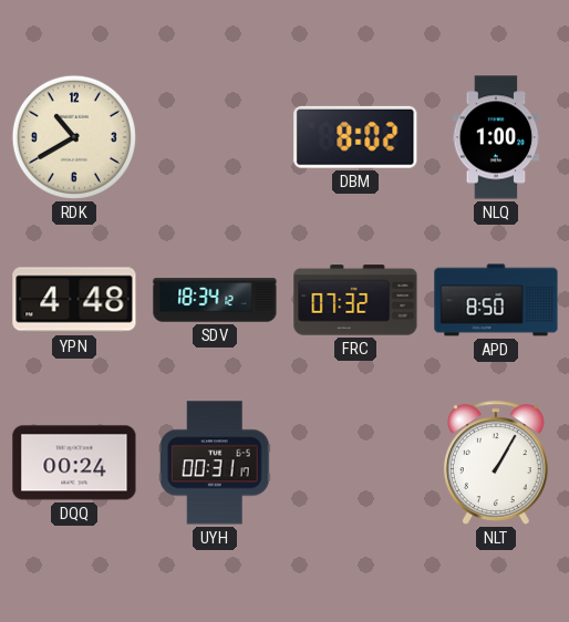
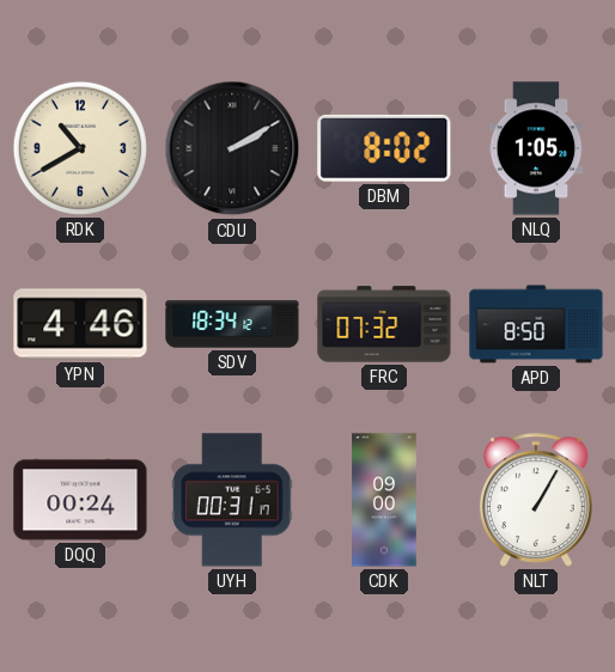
CDU: none -> 2:10 (232, 148)
NLQ: 1:00 -> 1:05 (536, 148)
YPN: 4:48 -> 4:46 (80, 324)
CDK: none -> 09:00 (384, 500)
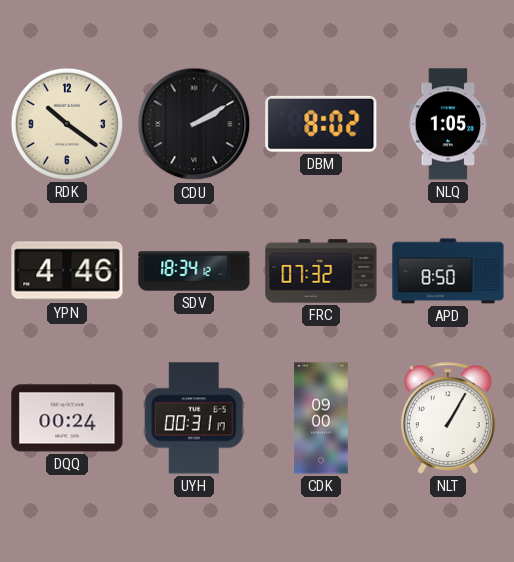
RDK: 10:40 -> 10:21 (67, 124)
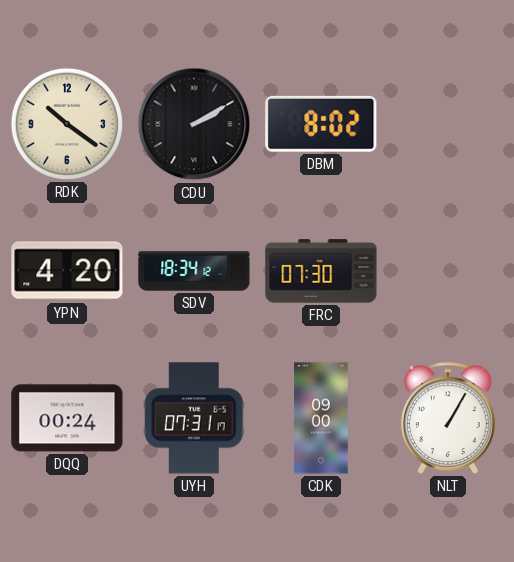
NLQ: 1:05 -> none (448, 124)
YPN: 4:46 -> 4:20 (67, 271)
FRC: 07:32 -> 07:30 (321, 271)
APD: 8:50 -> none (448, 271)
UYH: 00:31 -> 07:31 (194, 418)
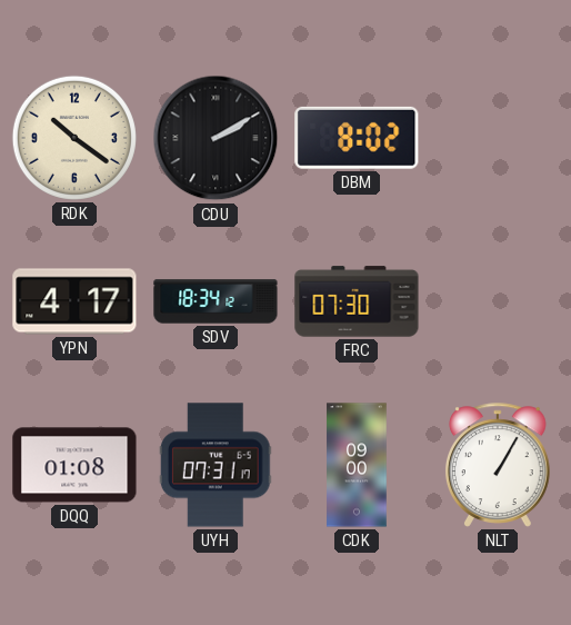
YPN: 4:20 -> 4:17 (74, 301)
DQQ: 00:24 -> 01:08 (74, 465)
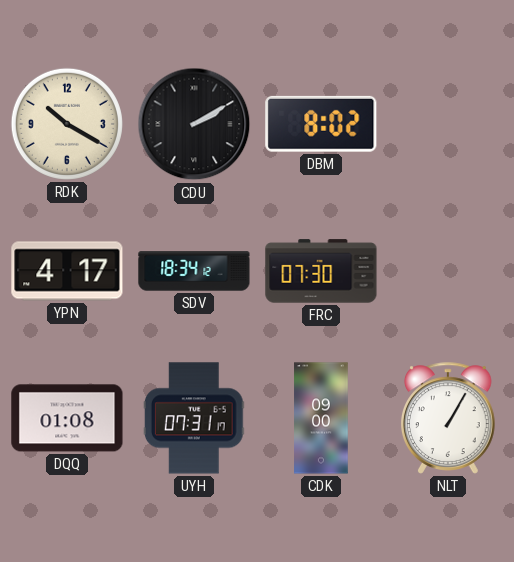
RDK: 10:21 -> 10:20 (67, 124)
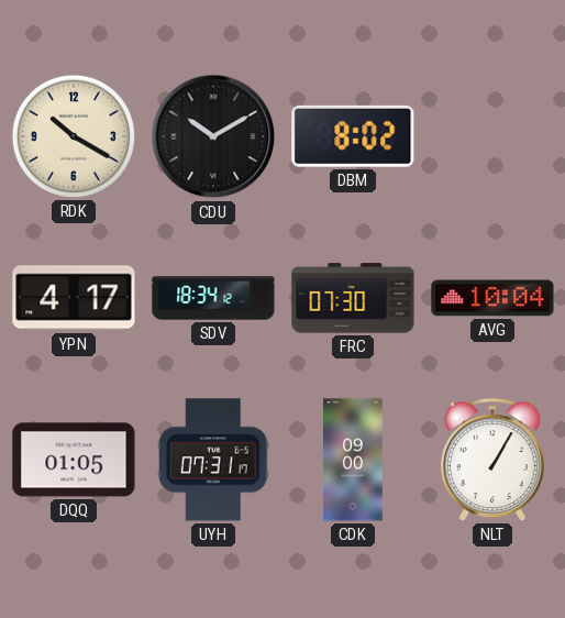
CDU: 2:10 -> 10:10 (213, 136)
AVG: none -> 10:04 (492, 298)
DQQ: 01:08 -> 01:05 (74, 460)
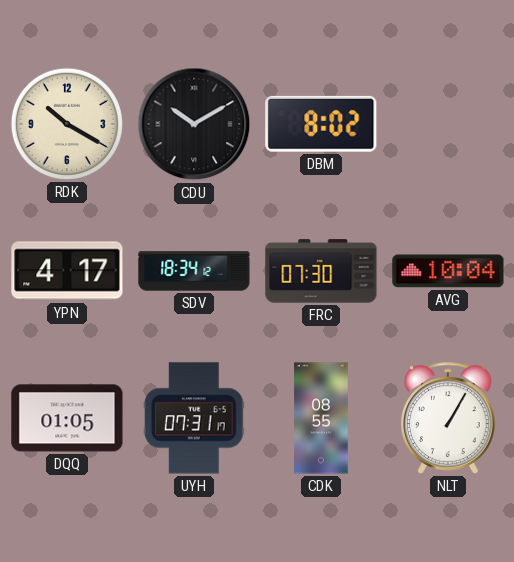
CDK: 09:00 -> 08:55 (321, 418)
